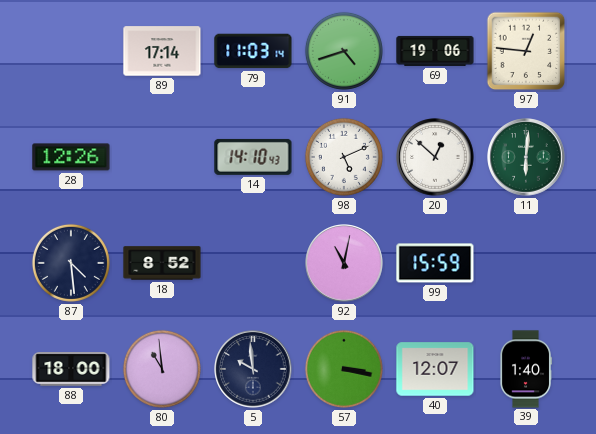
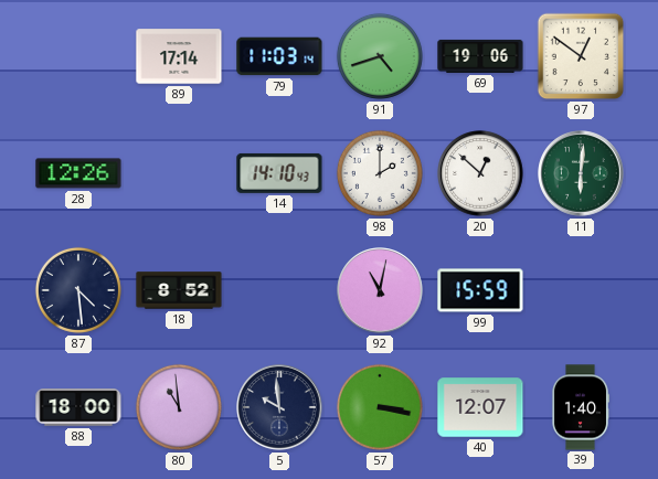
97: 12:46 -> 12:51 (581, 56)
98: 5:11 -> 2:00 (380, 173)
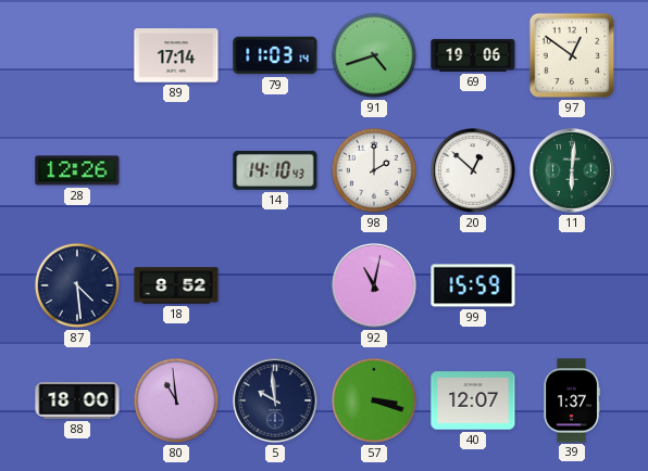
57: 3:17 -> 3:18 (374, 400)
39: 1:40 -> 1:37 (572, 400)
